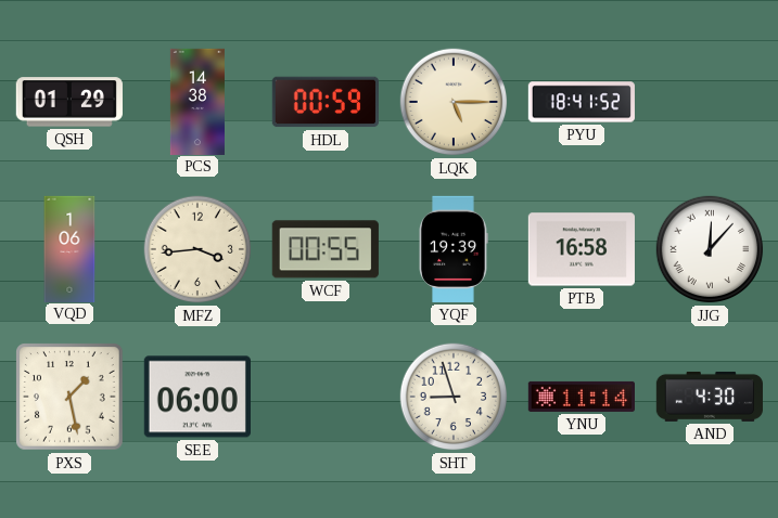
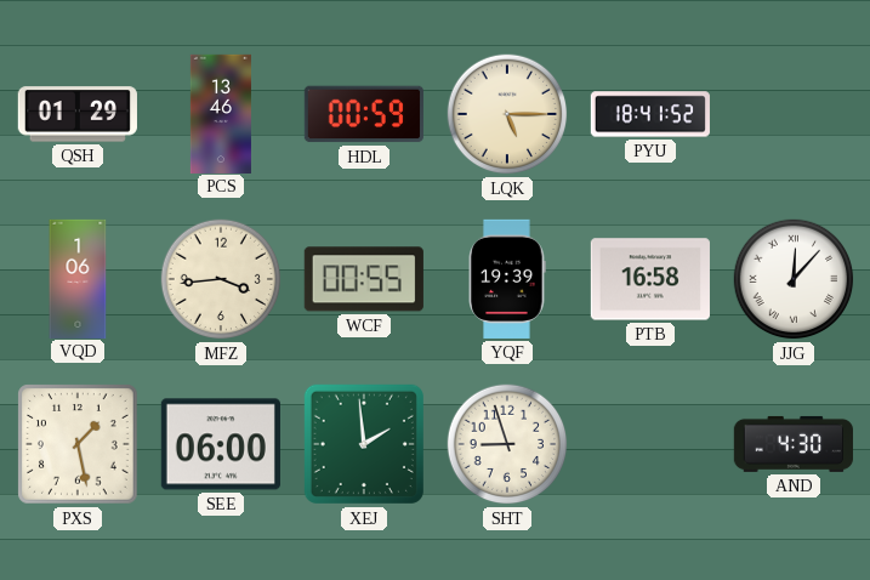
PCS: 14:38 -> 13:46 (221, 113)
XEJ: none -> 1:59 (364, 444)
YNU: 11:14 -> none (581, 397)
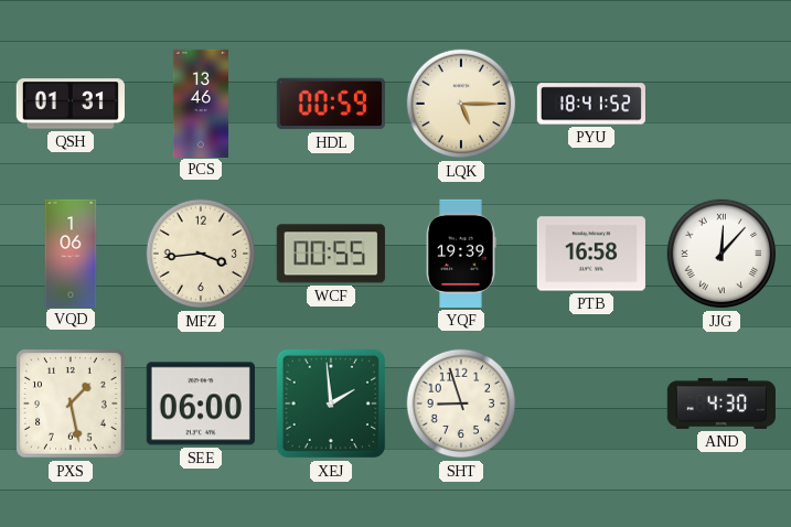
QSH: 01:29 -> 01:31 (71, 104)
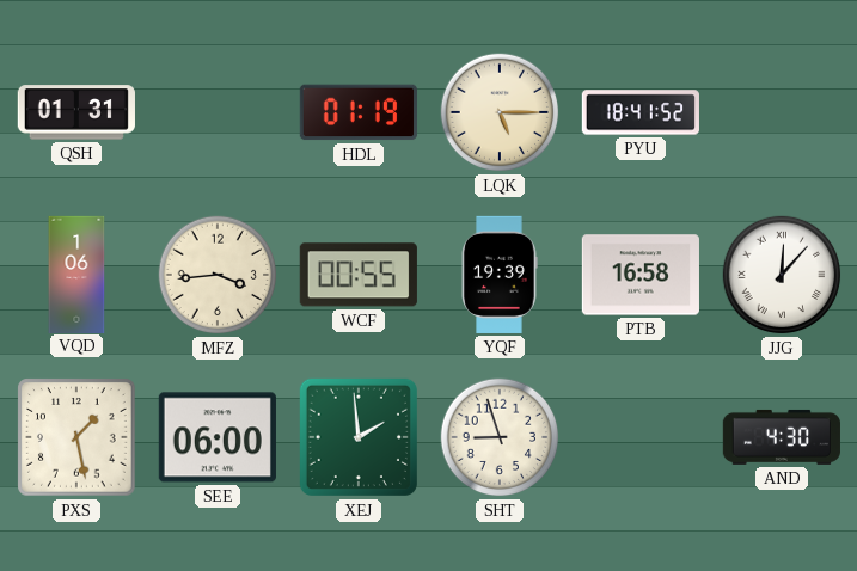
PCS: 13:46 -> none (201, 103)
HDL: 00:59 -> 01:19 (359, 112)
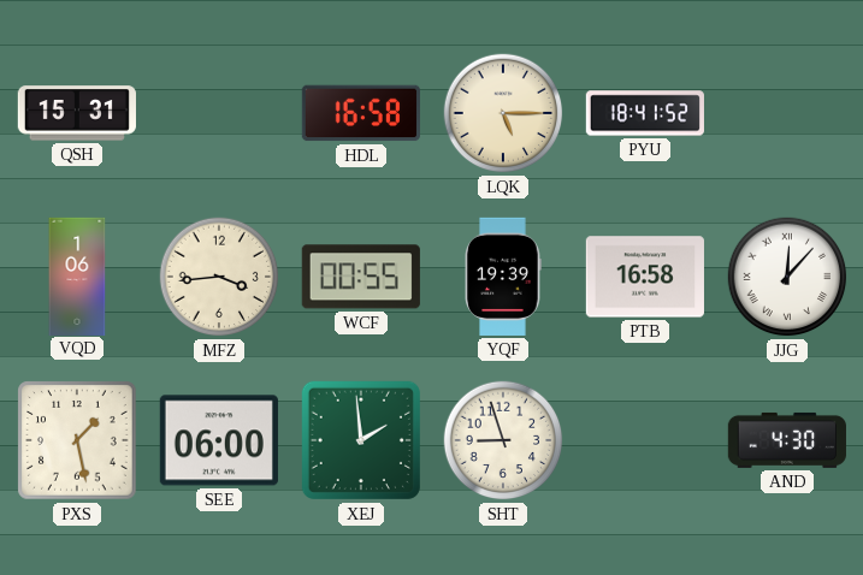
QSH: 01:31 -> 15:31 (77, 113)
HDL: 01:19 -> 16:58 (361, 113)
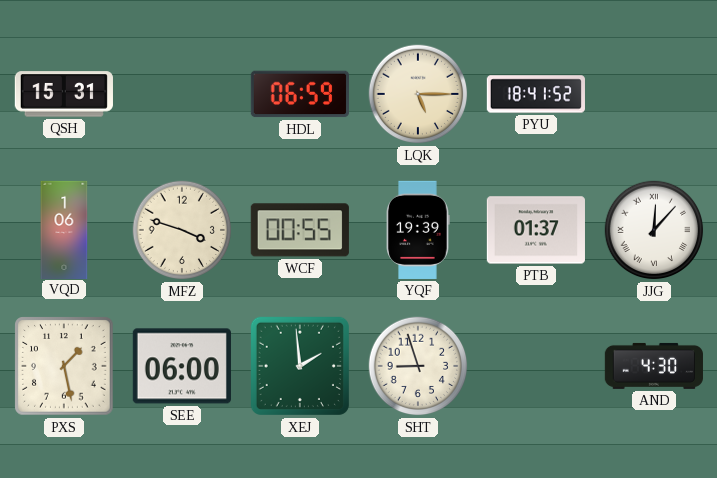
HDL: 16:58 -> 06:59 (300, 94)
MFZ: 3:44 -> 3:48 (182, 230)
PTB: 16:58 -> 01:37 (536, 230)
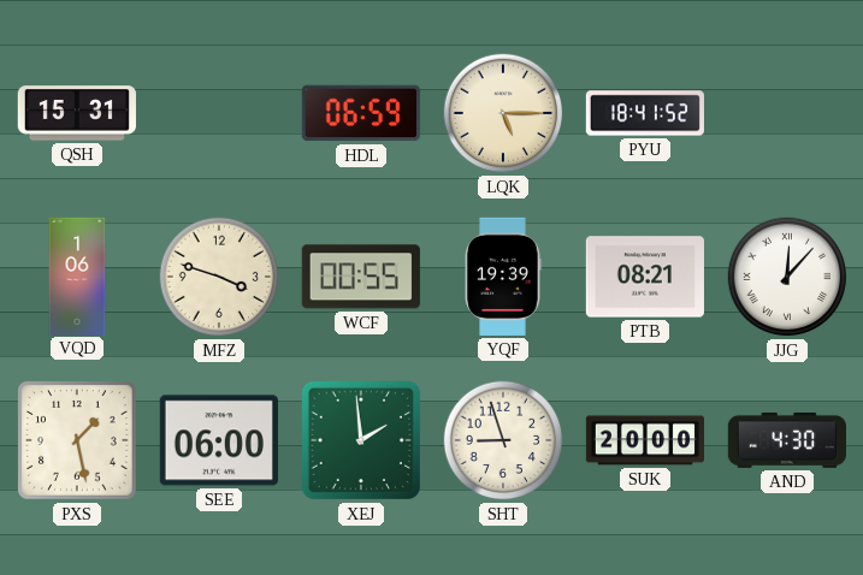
PTB: 01:37 -> 08:21 (645, 277)
SUK: none -> 20:00 (644, 440)
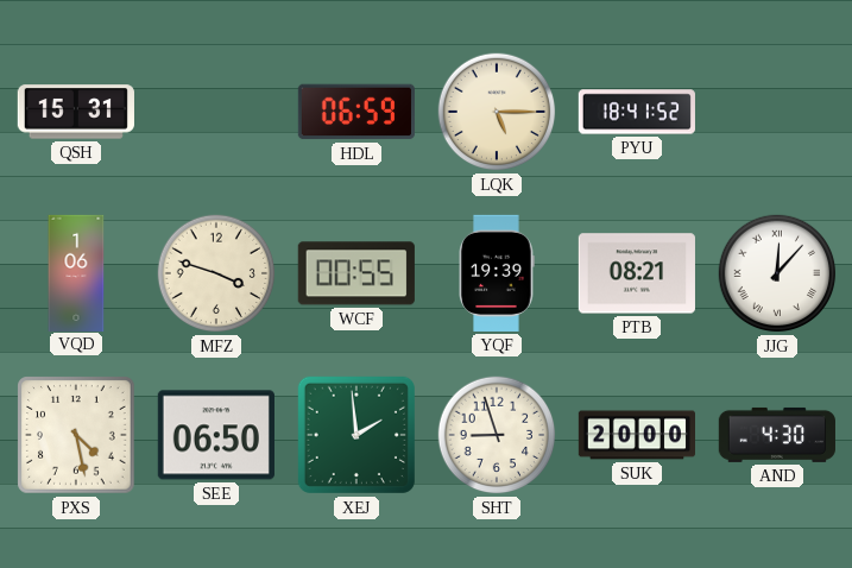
PXS: 1:28 -> 4:28 (76, 435)
SEE: 06:00 -> 06:50 (216, 435)
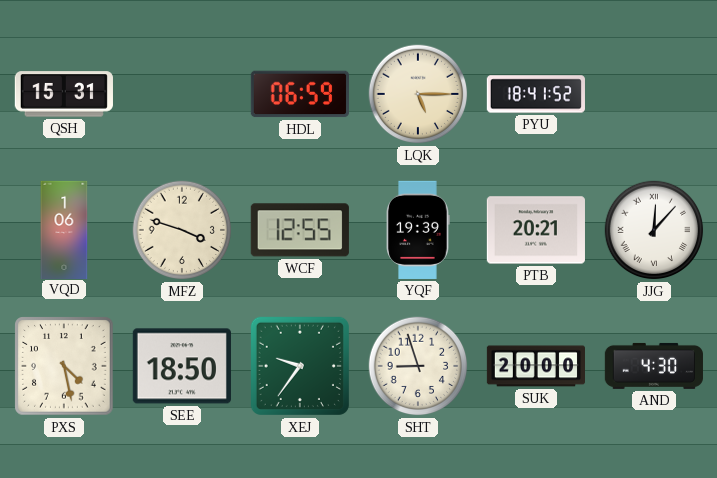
WCF: 00:55 -> 12:55 (300, 230)
PTB: 08:21 -> 20:21 (536, 230)
SEE: 06:50 -> 18:50 (182, 366)
XEJ: 1:59 -> 9:36 (300, 366)
